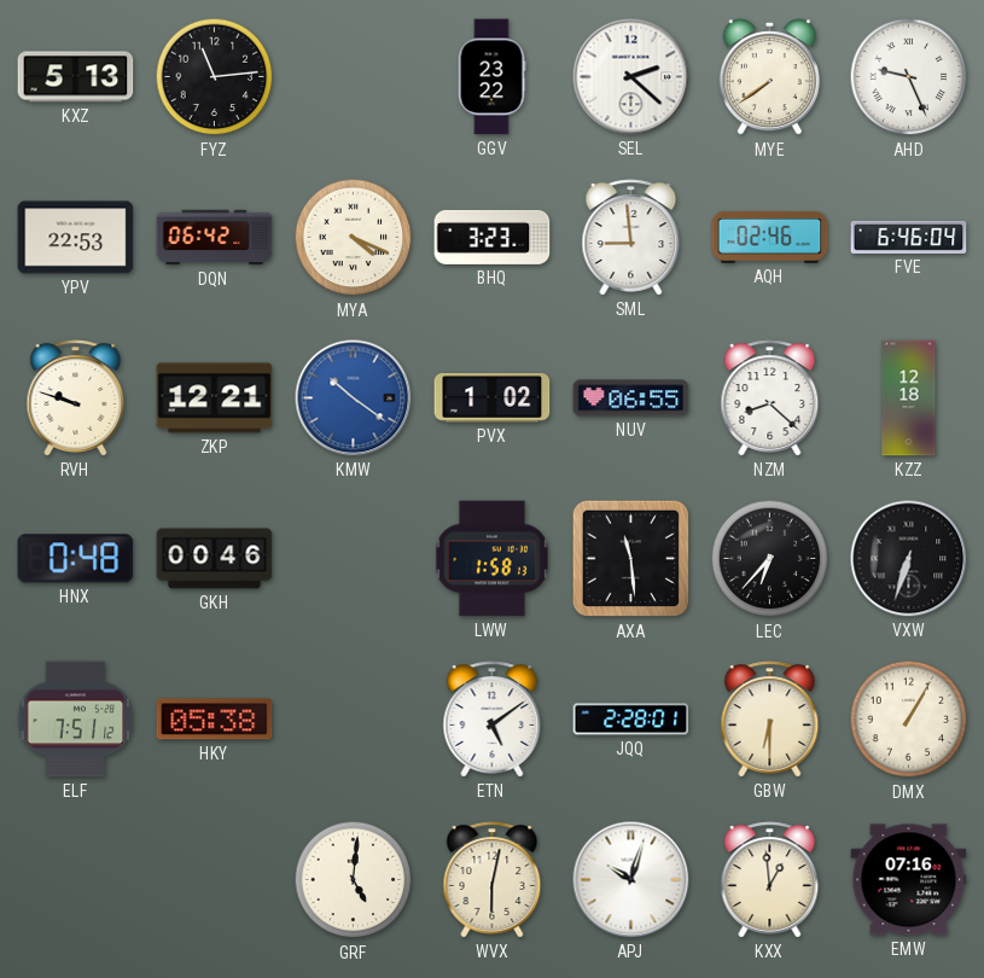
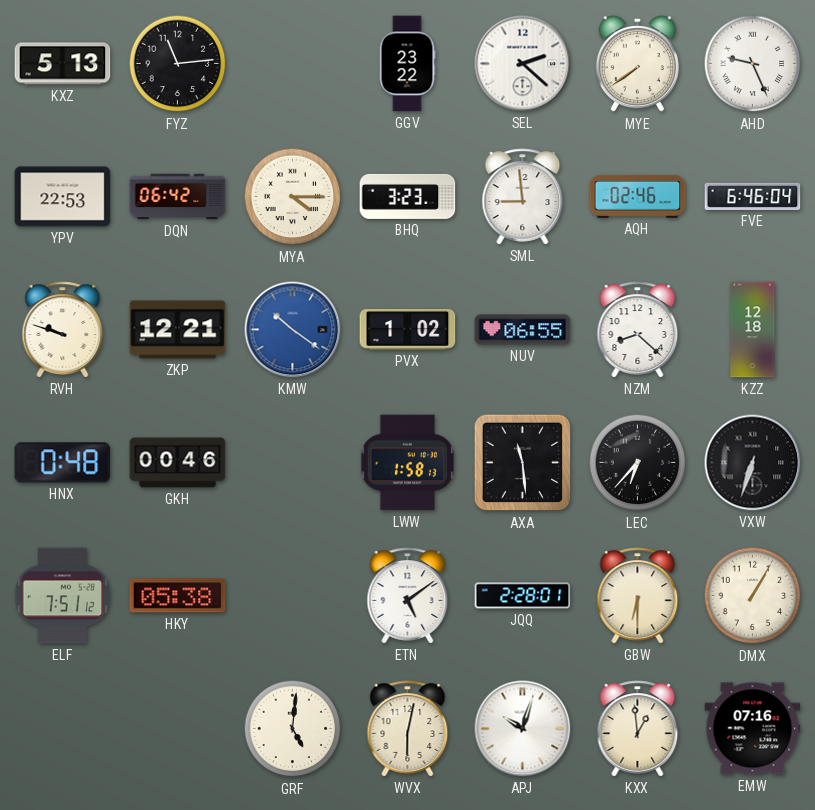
MYA: 4:19 -> 4:15 (293, 197)
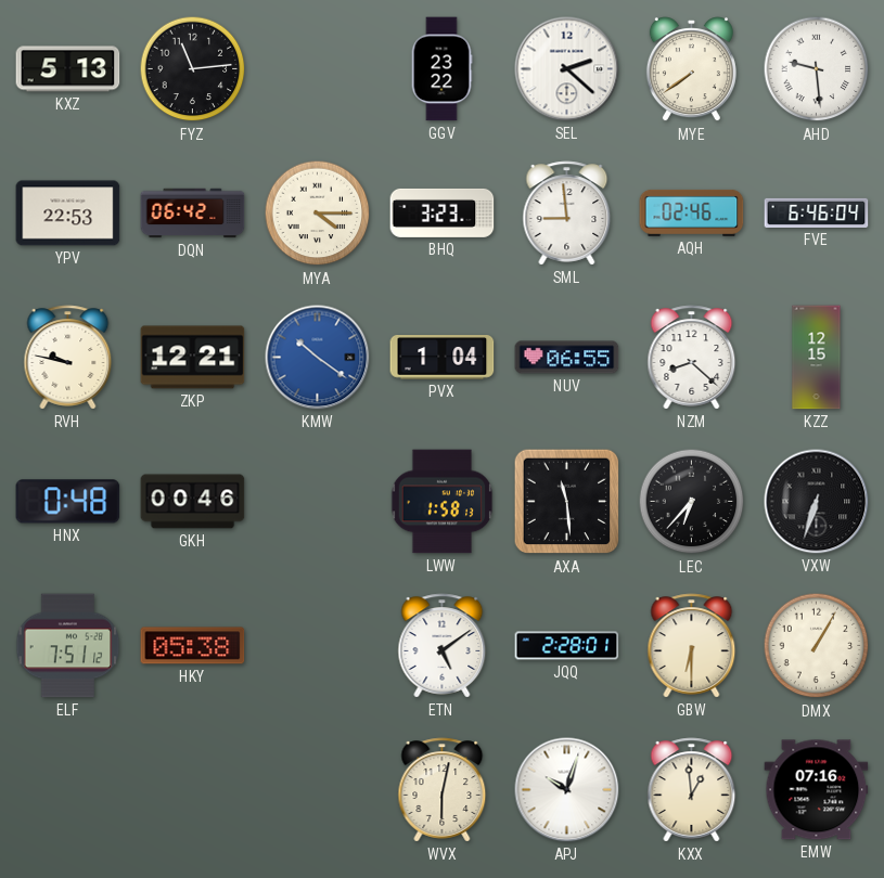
AHD: 9:26 -> 9:29 (817, 69)
RVH: 9:48 -> 9:47 (68, 358)
PVX: 1:02 -> 1:04 (443, 358)
KZZ: 12:18 -> 12:15 (817, 358)
GRF: 5:01 -> none (293, 729)
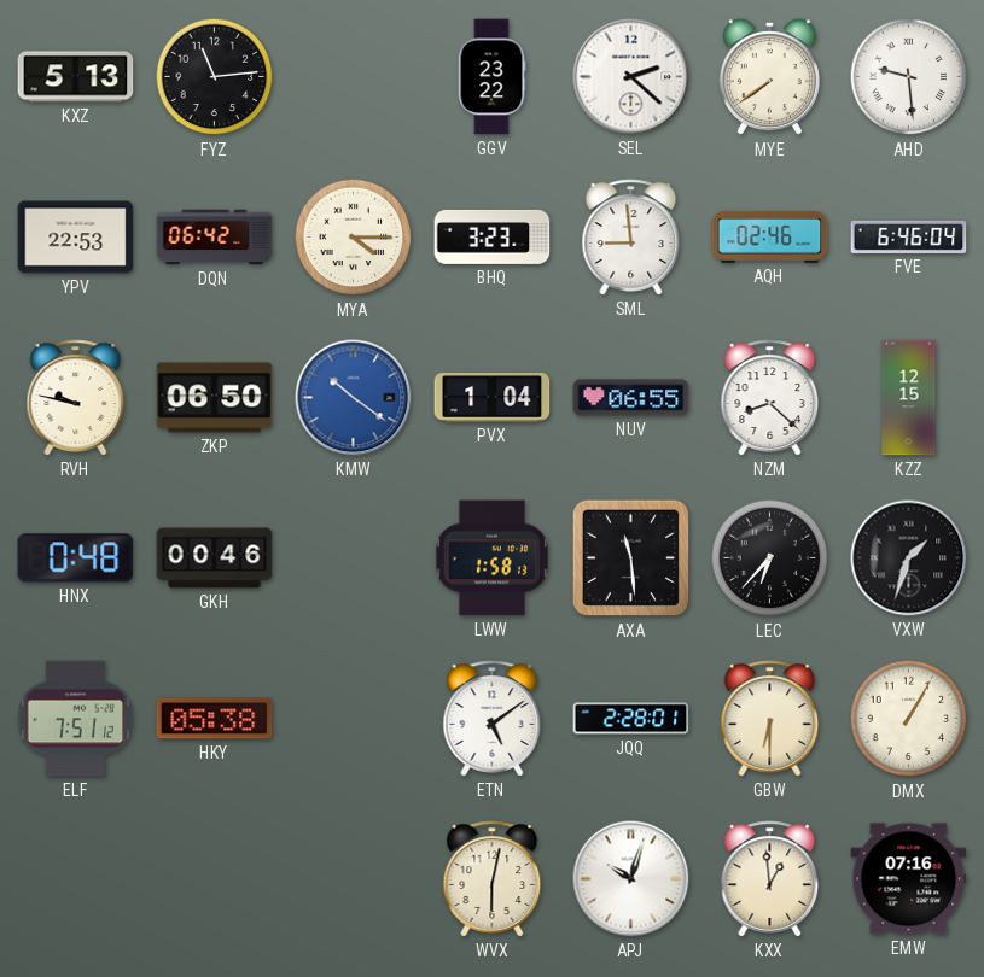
ZKP: 12:21 -> 06:50 (215, 398)
VXW: 6:33 -> 1:33 (909, 558)
